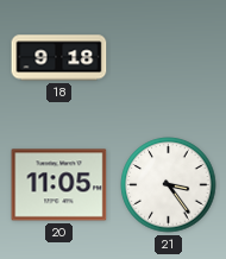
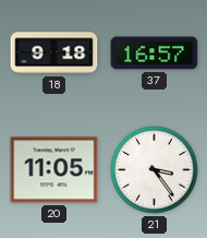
37: none -> 16:57 (155, 53)
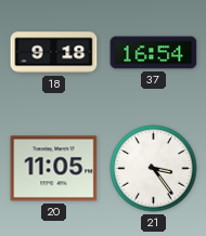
37: 16:57 -> 16:54 (154, 53)
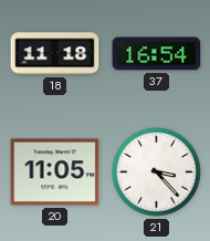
18: 9:18 -> 11:18 (55, 54)
21: 3:24 -> 3:23 (157, 172)
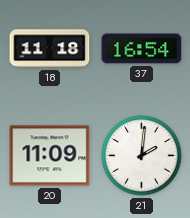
20: 11:05 -> 11:09 (50, 156)
21: 3:23 -> 2:01 (142, 156)
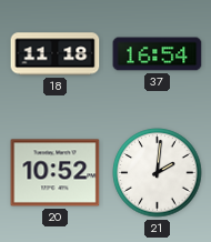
20: 11:09 -> 10:52 (56, 173)
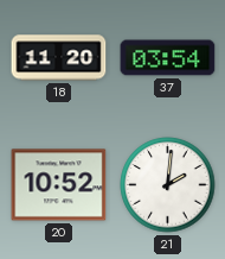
18: 11:18 -> 11:20 (59, 58)
37: 16:54 -> 03:54 (168, 58)
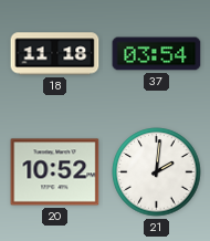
18: 11:20 -> 11:18 (55, 54)
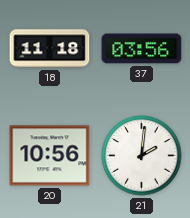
37: 03:54 -> 03:56 (142, 49)
20: 10:52 -> 10:56 (50, 156)
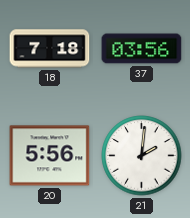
18: 11:18 -> 7:18 (50, 49)
20: 10:56 -> 5:56 (50, 156)
